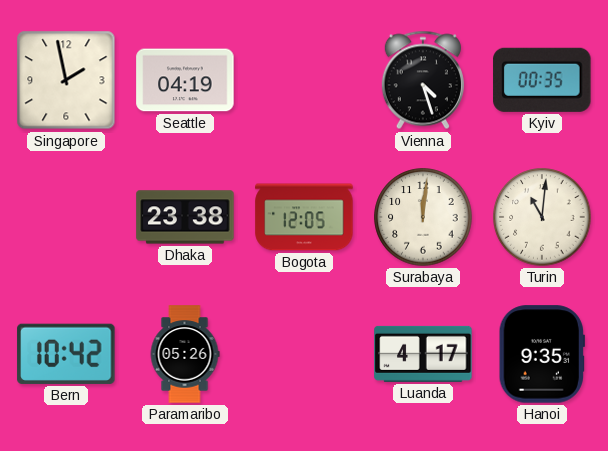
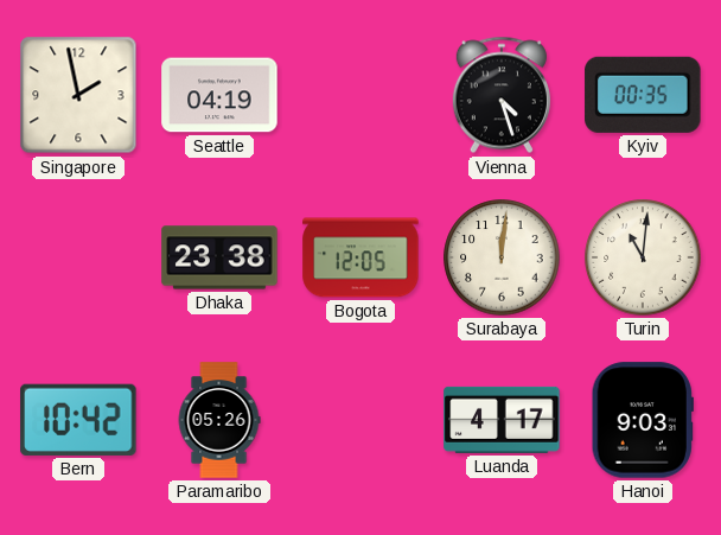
Hanoi: 9:35 -> 9:03 (643, 420)
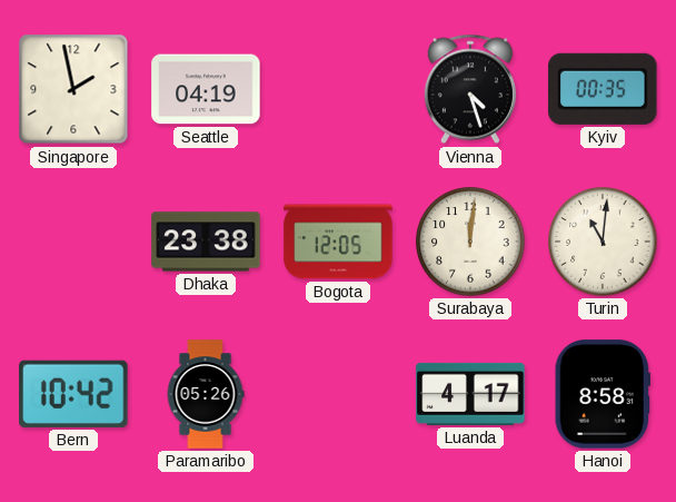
Hanoi: 9:03 -> 8:58 (603, 394)
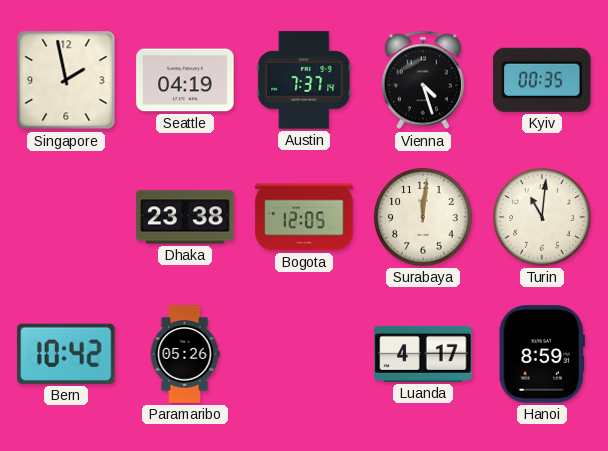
Austin: none -> 7:37 (304, 80)
Hanoi: 8:58 -> 8:59 (542, 354)
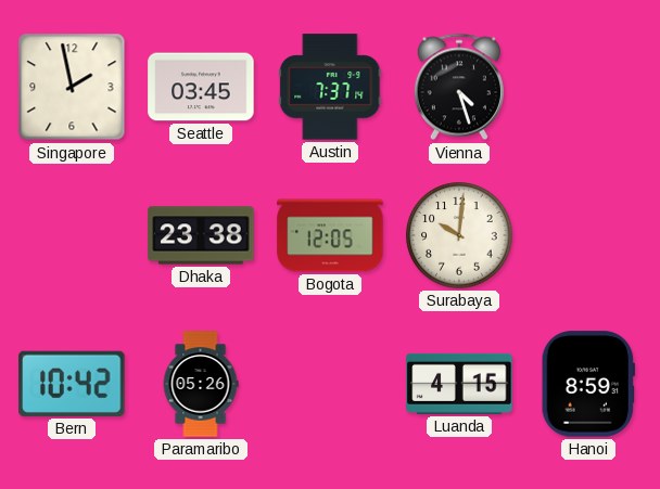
Seattle: 04:19 -> 03:45 (201, 87)
Kyiv: 00:35 -> none (542, 80)
Surabaya: 12:01 -> 10:01 (459, 235)
Turin: 11:01 -> none (542, 217)
Luanda: 4:17 -> 4:15 (459, 384)
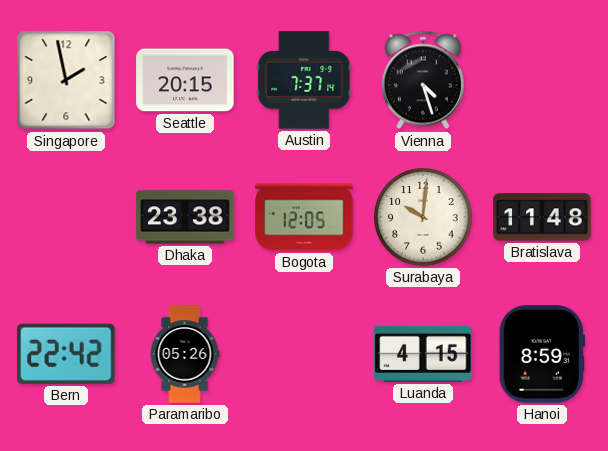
Seattle: 03:45 -> 20:15 (185, 80)
Bratislava: none -> 11:48 (542, 217)
Bern: 10:42 -> 22:42 (66, 354)
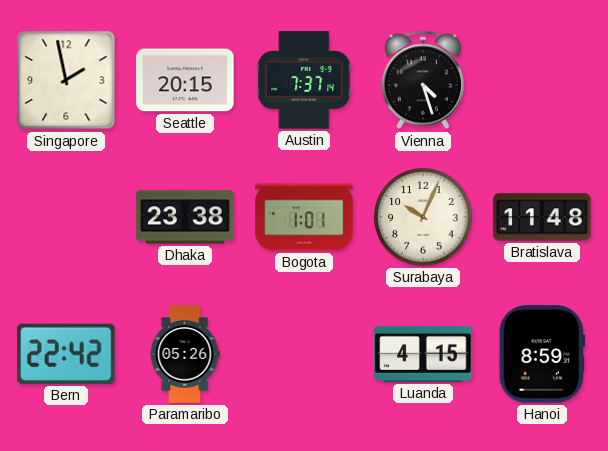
Bogota: 12:05 -> 1:01 (304, 217)
Surabaya: 10:01 -> 10:04 (423, 217)
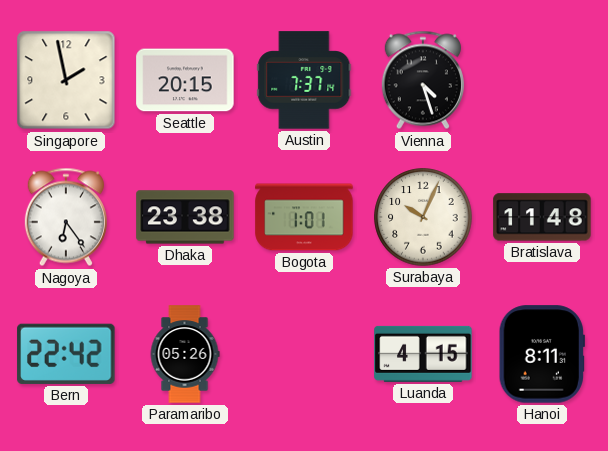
Nagoya: none -> 6:24 (66, 217)
Hanoi: 8:59 -> 8:11 (542, 354)
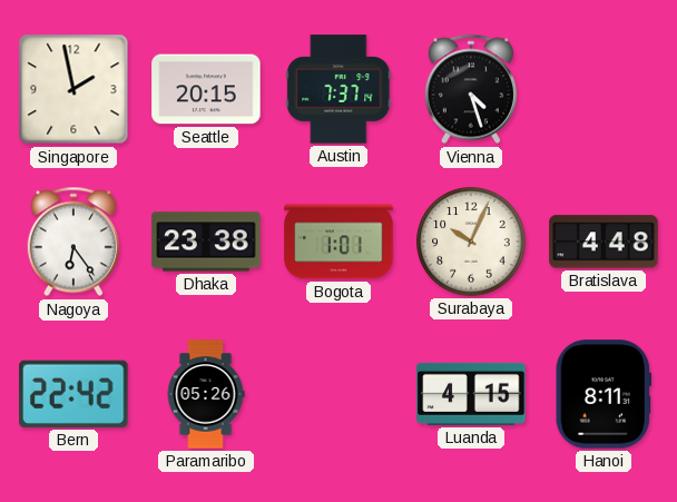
Bratislava: 11:48 -> 4:48 (604, 242)
